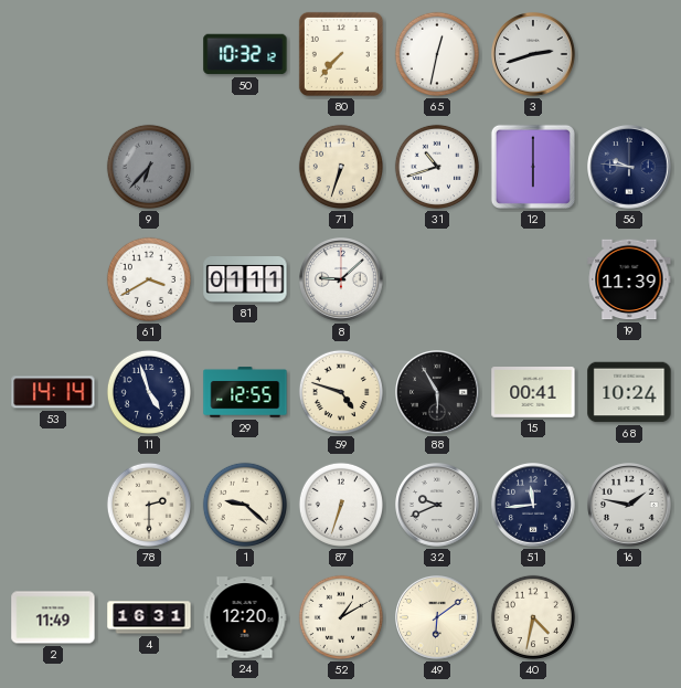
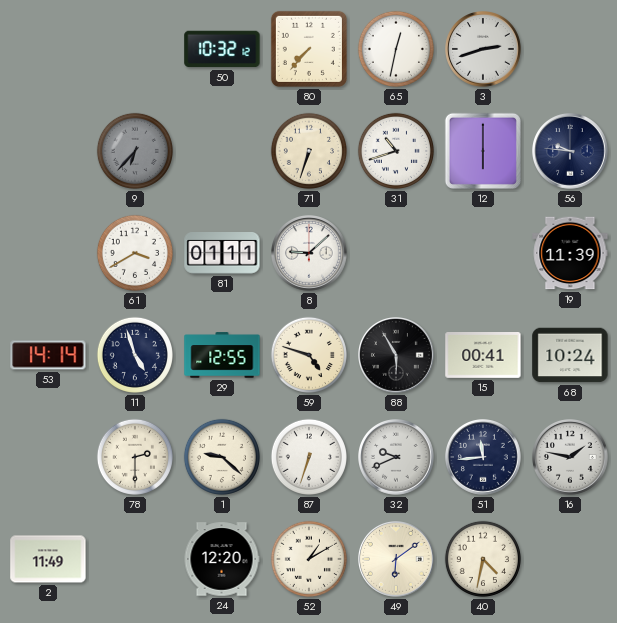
4: 16:31 -> none (149, 617)
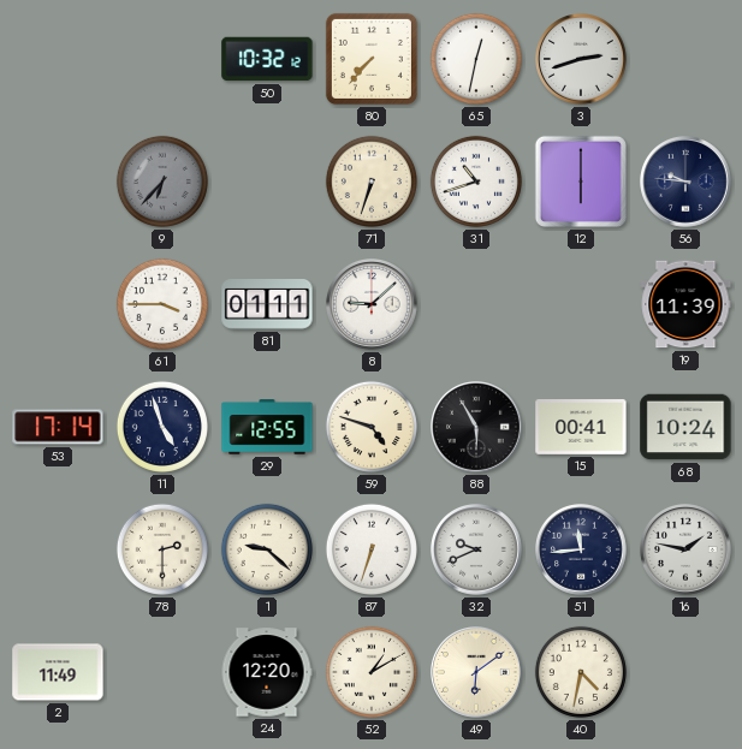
61: 3:40 -> 3:45 (162, 304)
53: 14:14 -> 17:14 (58, 427)
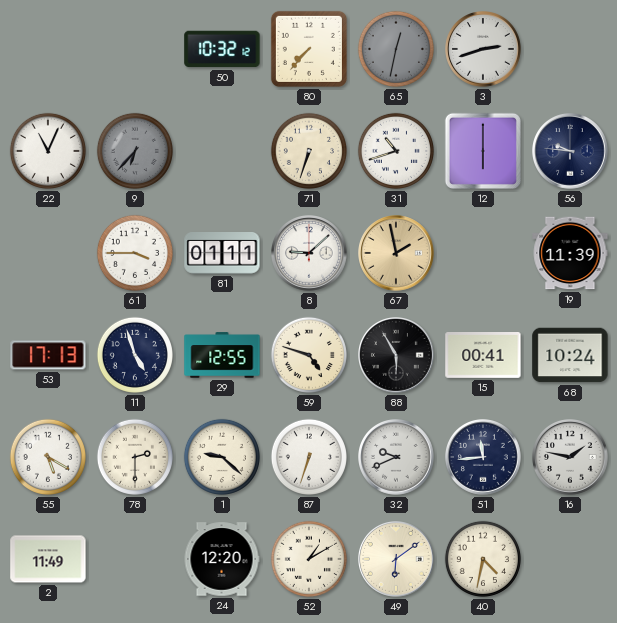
65 dial: white -> grey (396, 49)
22: none -> 11:04 (48, 151)
67: none -> 1:58 (397, 254)
53: 17:14 -> 17:13 (48, 355)
55: none -> 5:20 (48, 457)
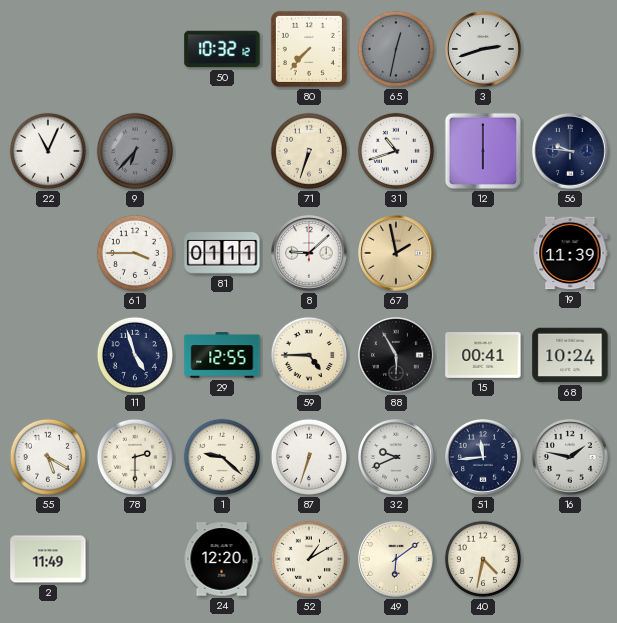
53: 17:13 -> none (48, 355)
59: 4:48 -> 4:45 (309, 355)
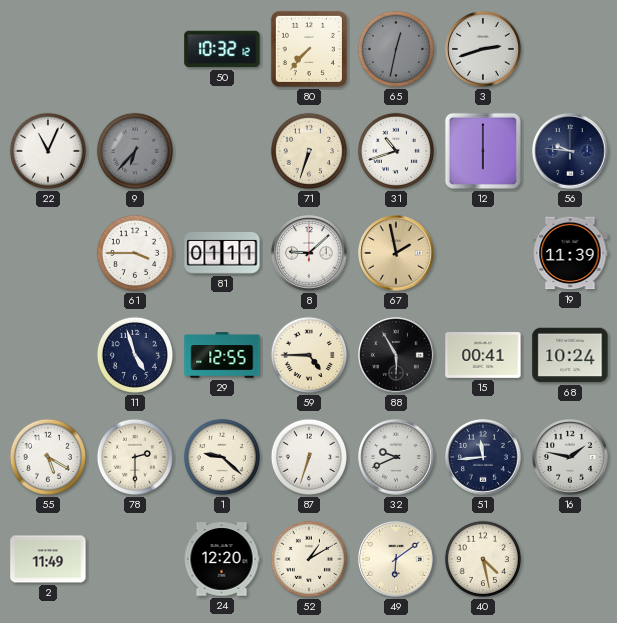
40: 4:32 -> 4:28 (483, 559)
